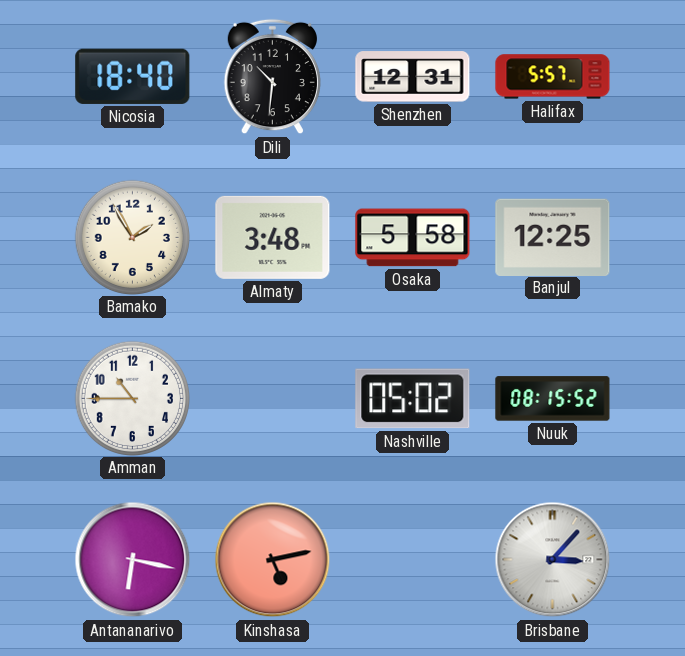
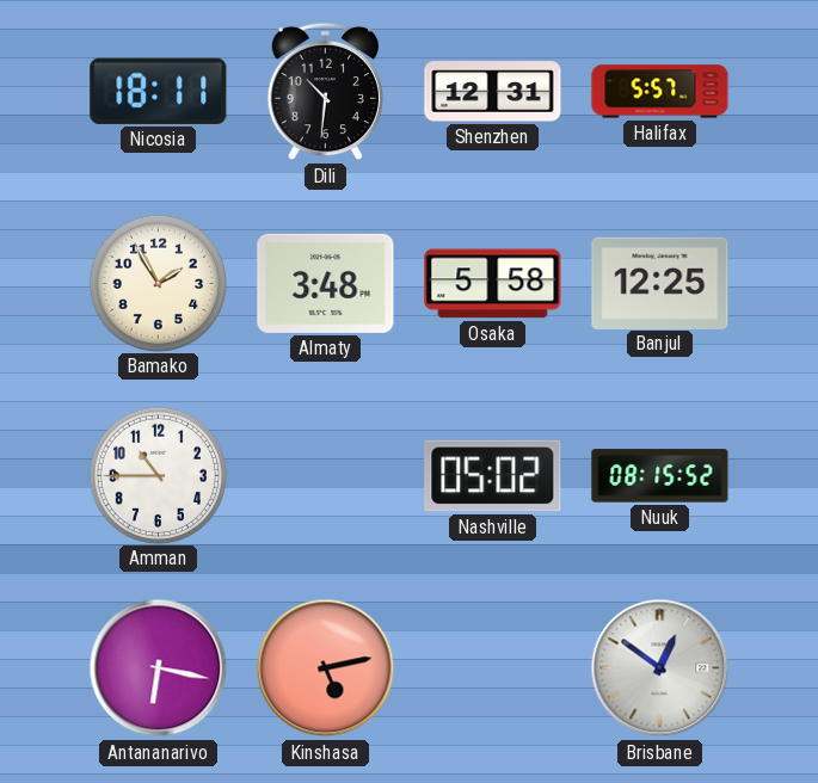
Nicosia: 18:40 -> 18:11 (159, 91)
Brisbane: 3:07 -> 12:51 (660, 668)
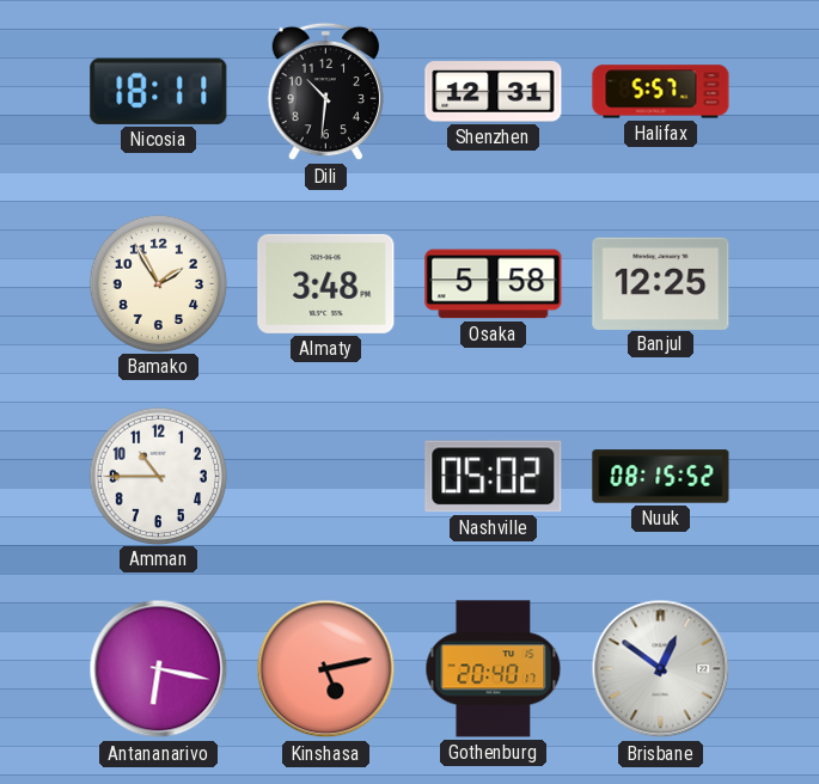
Gothenburg: none -> 20:40 (494, 669)
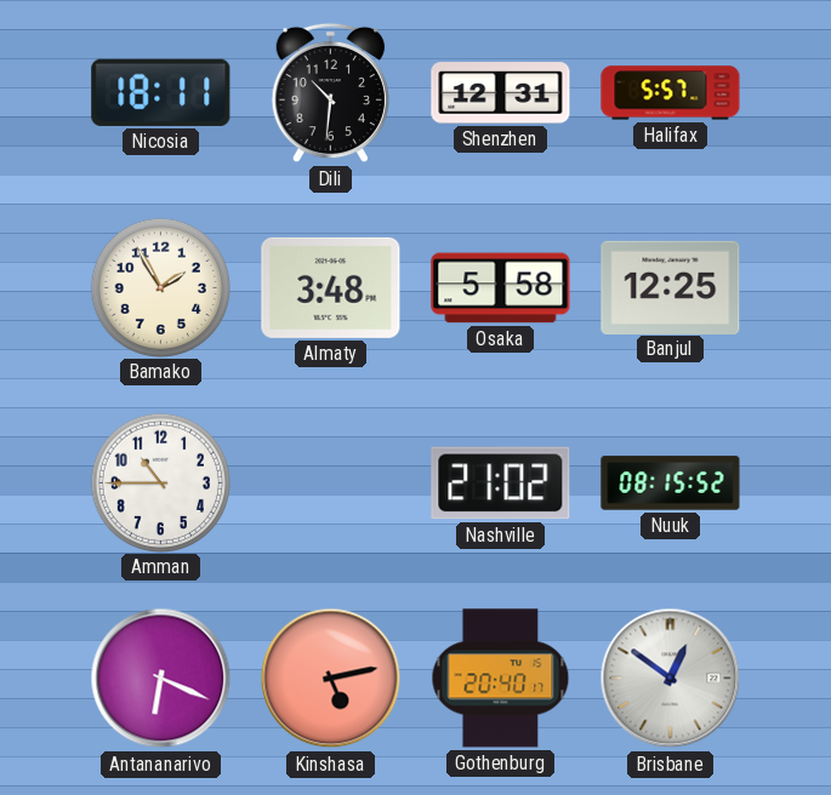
Nashville: 05:02 -> 21:02 (501, 484)
Antananarivo: 6:17 -> 6:19 (161, 679)
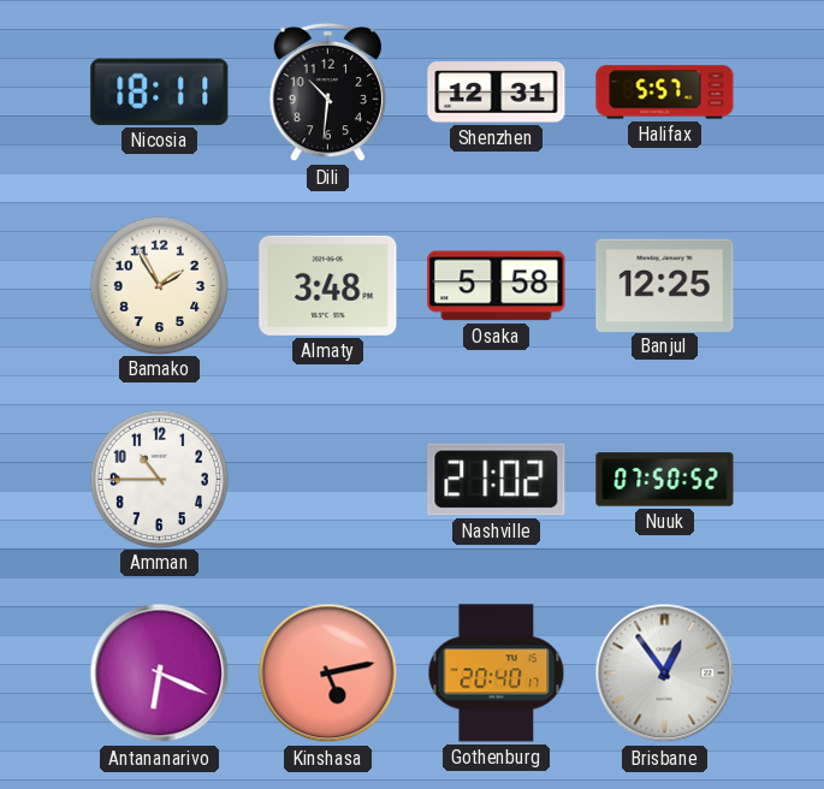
Nuuk: 08:15 -> 07:50 (665, 480)
Brisbane: 12:51 -> 12:54 (665, 674)
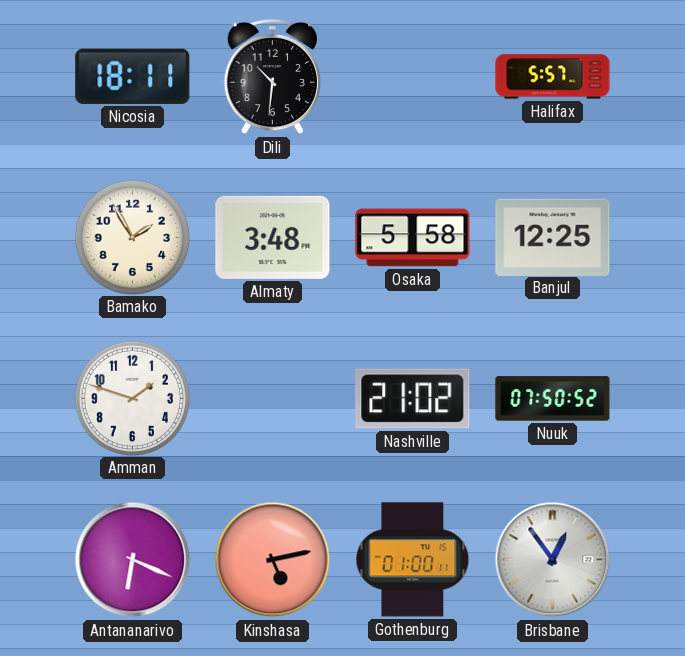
Shenzhen: 12:31 -> none (497, 93)
Amman: 10:45 -> 1:48 (132, 398)
Gothenburg: 20:40 -> 01:00 (413, 560)
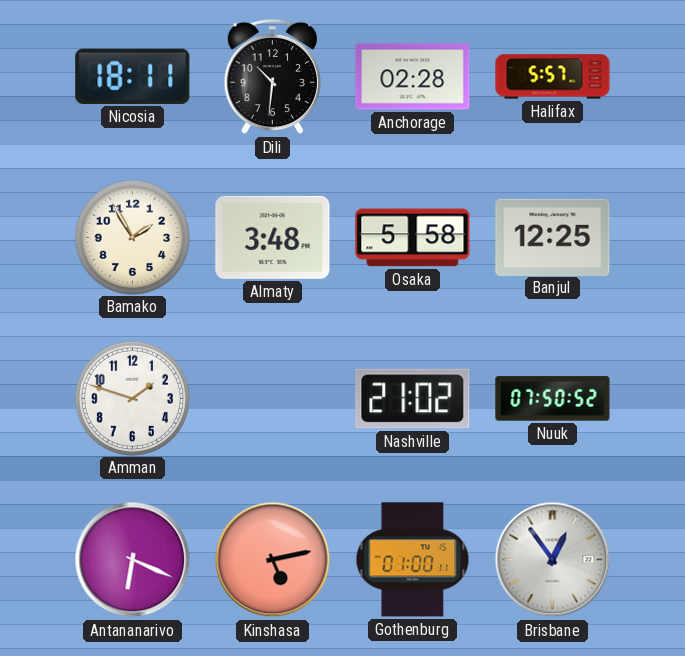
Anchorage: none -> 02:28 (413, 77)
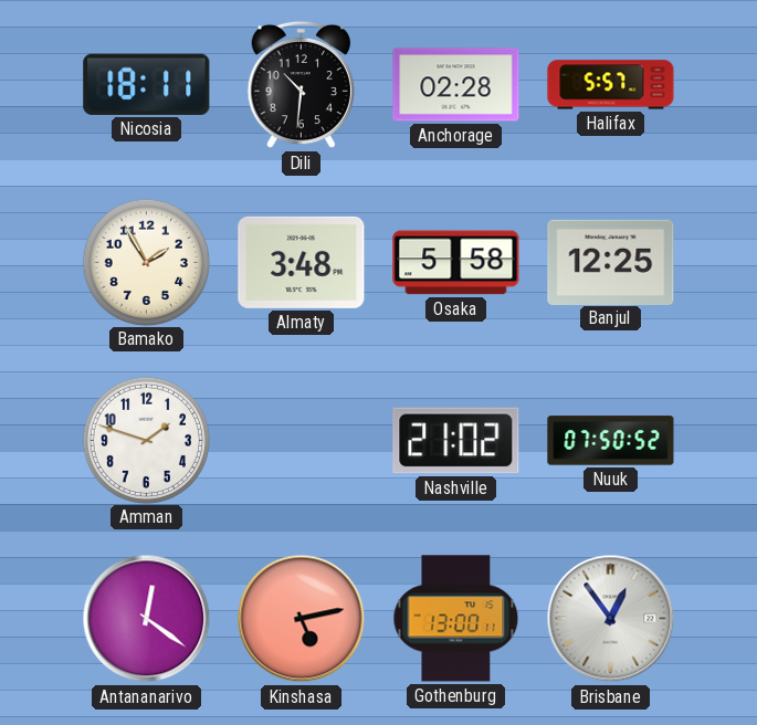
Antananarivo: 6:19 -> 12:21 (147, 619)
Gothenburg: 01:00 -> 13:00 (456, 619)
